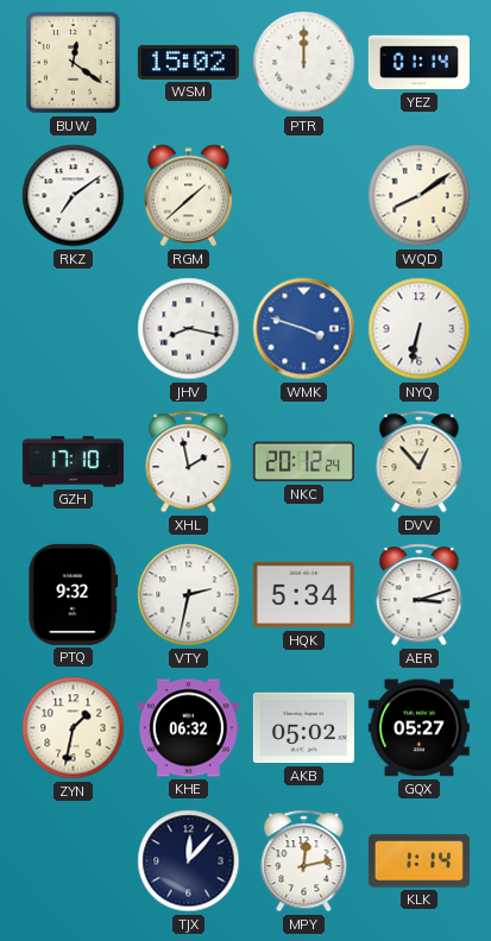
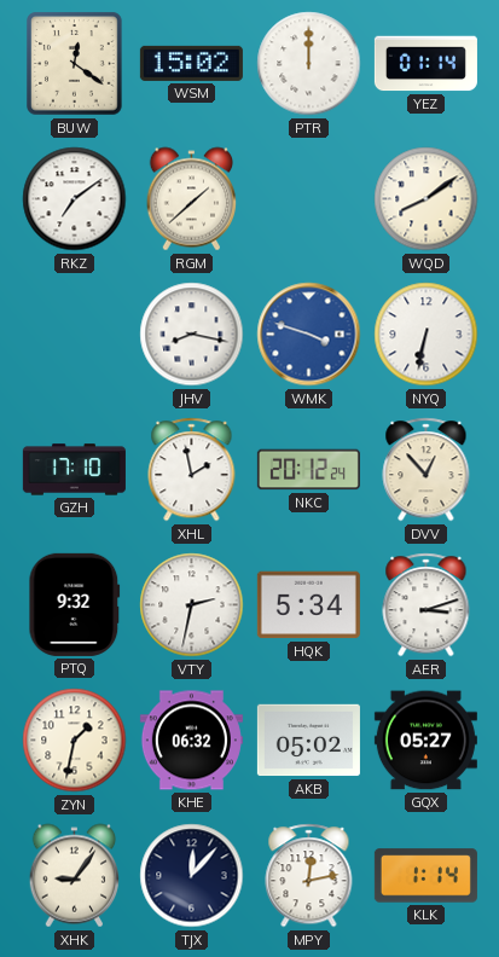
XHK: none -> 9:06 (75, 876)
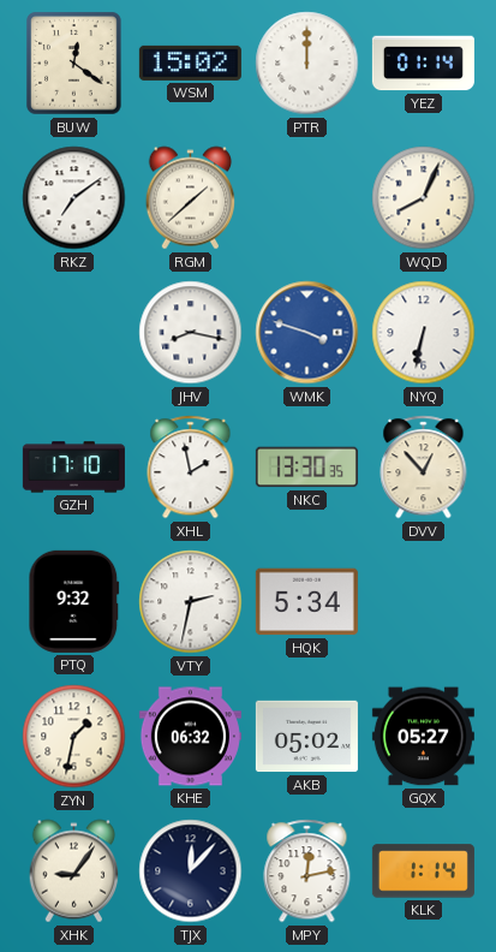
WQD: 8:09 -> 8:04 (424, 198)
NKC: 20:12 -> 13:30 (306, 468)
AER: 3:12 -> none (427, 605)
